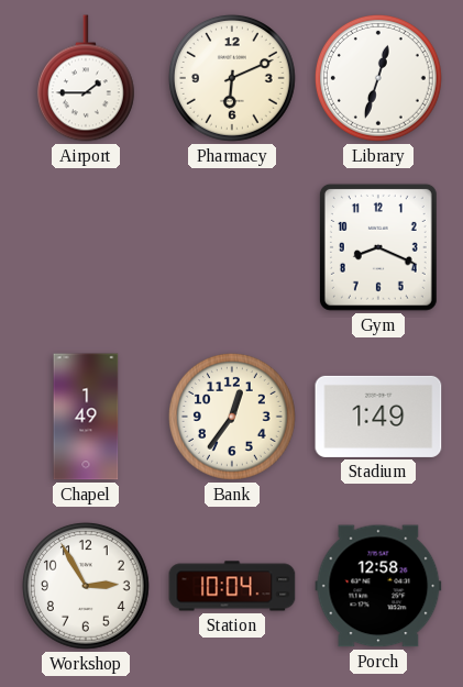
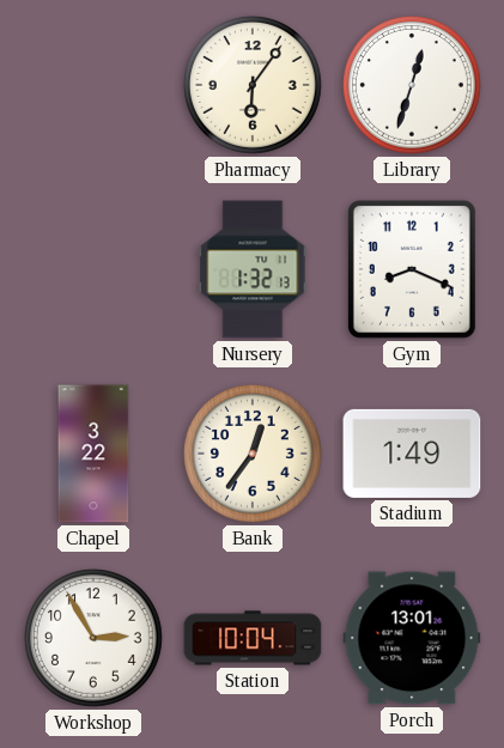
Airport: 1:45 -> none (86, 78)
Pharmacy: 6:11 -> 6:06 (253, 85)
Nursery: none -> 1:32 (253, 269)
Chapel: 1:49 -> 3:22 (93, 454)
Porch: 12:58 -> 13:01 (412, 638)
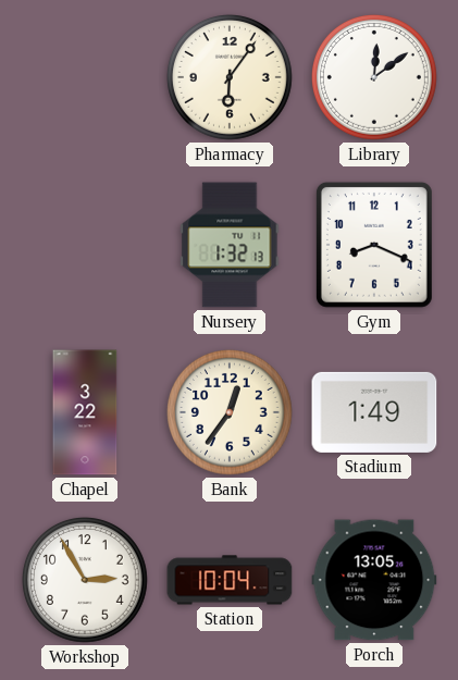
Library: 12:33 -> 12:09 (374, 77)
Porch: 13:01 -> 13:05 (374, 580)
